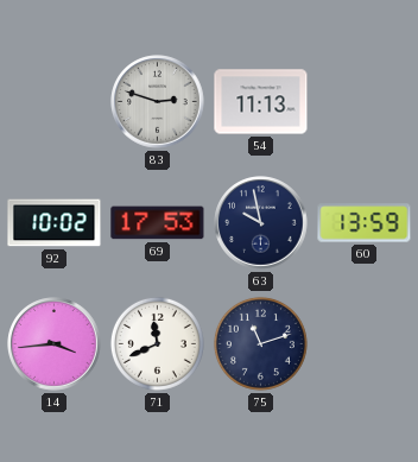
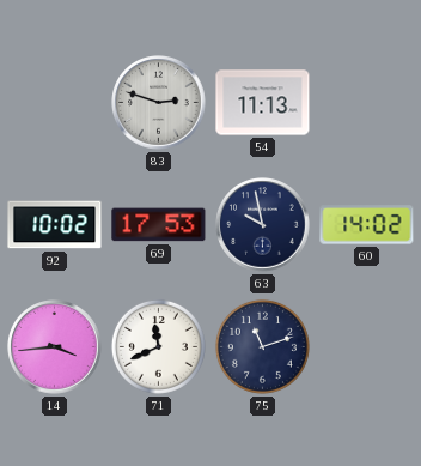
60: 13:59 -> 14:02 (367, 225)
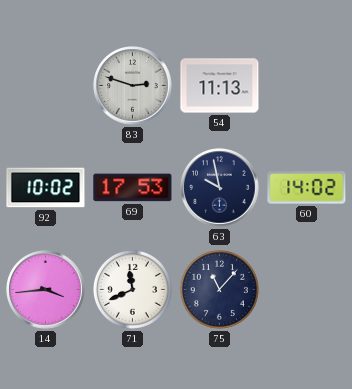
75: 11:12 -> 11:07 (219, 289)
